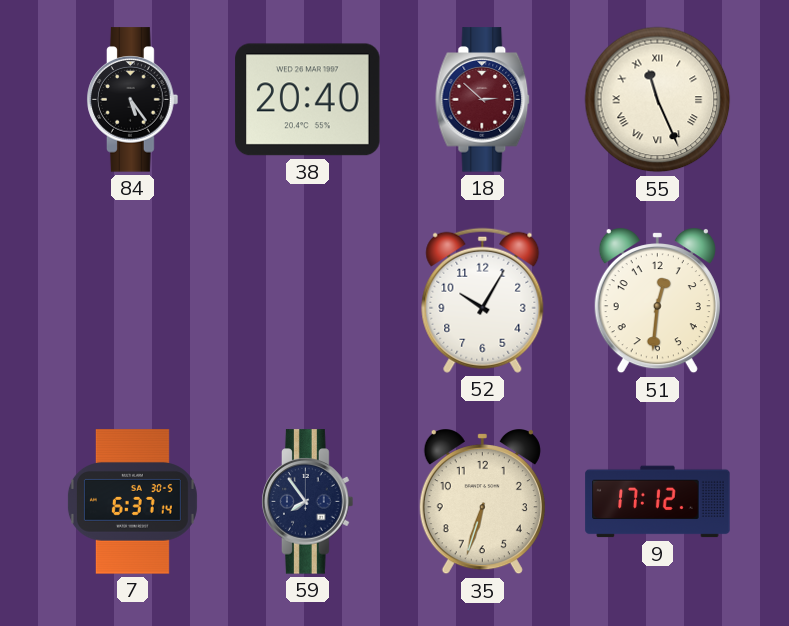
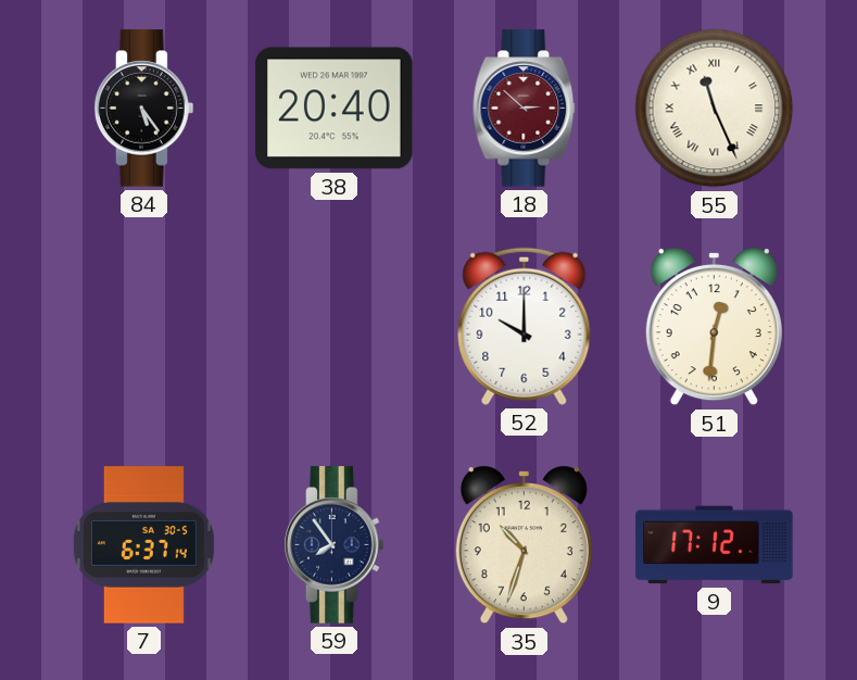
52: 10:05 -> 10:00 (525, 326)
35: 6:33 -> 10:33 (524, 546)
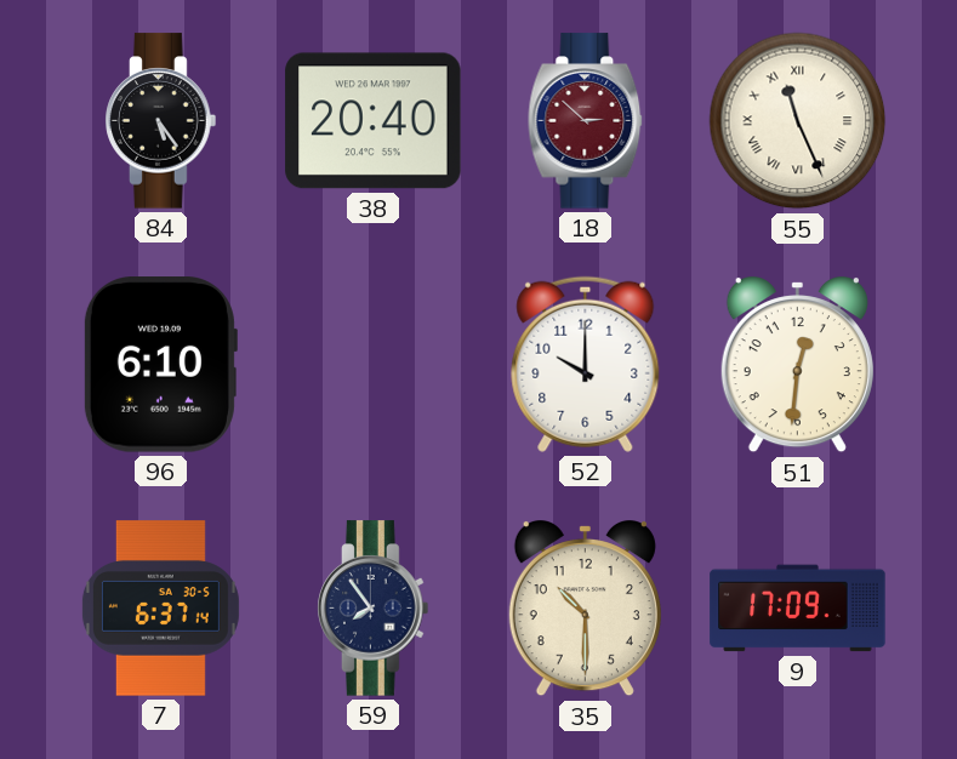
96: none -> 6:10 (160, 365)
35: 10:33 -> 10:30 (585, 610)
9: 17:12 -> 17:09 (798, 609)
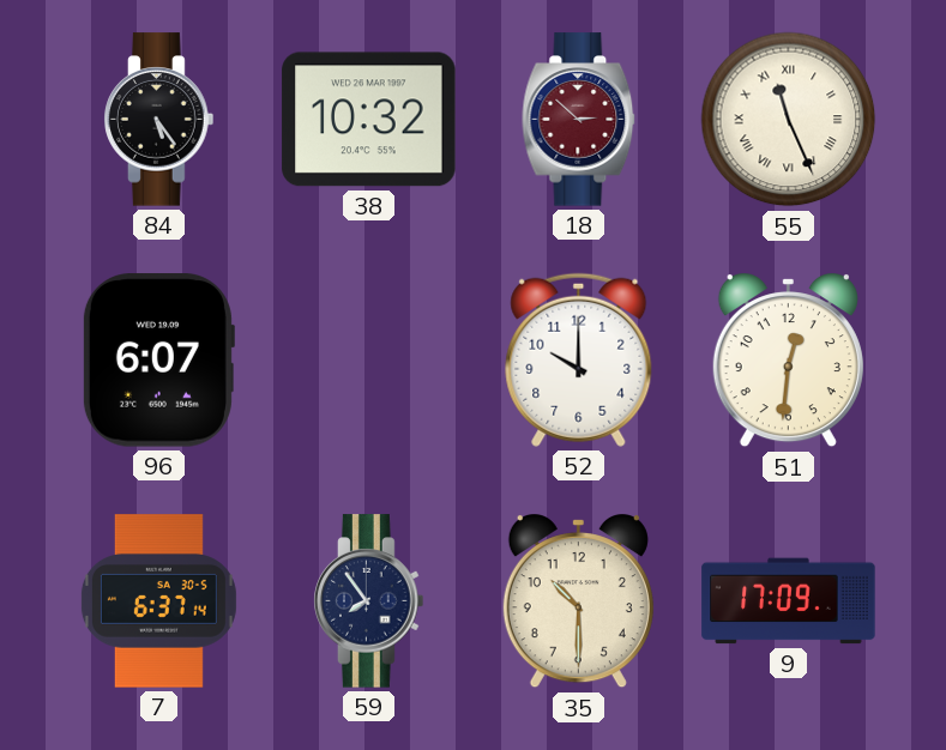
38: 20:40 -> 10:32 (369, 120)
96: 6:10 -> 6:07 (158, 361)
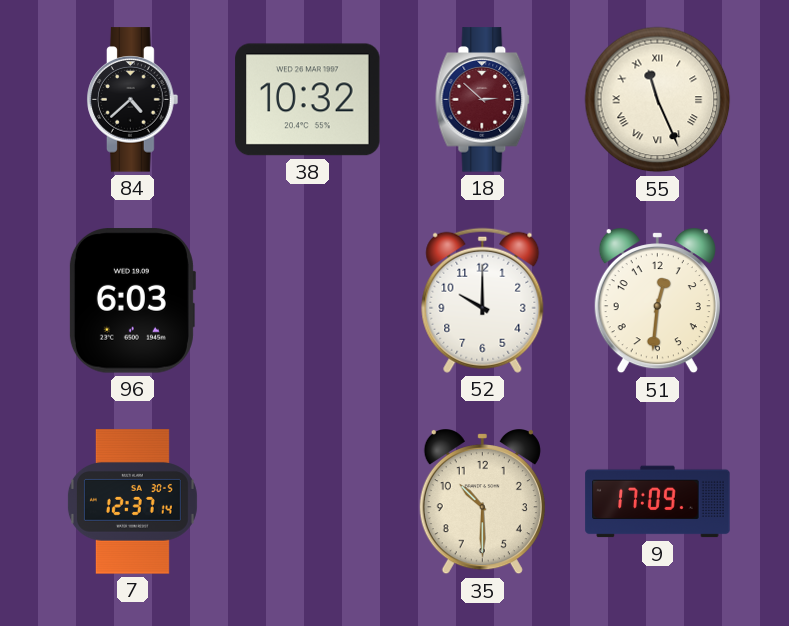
84: 5:24 -> 4:38 (133, 100)
96: 6:07 -> 6:03 (132, 301)
7: 6:37 -> 12:37 (132, 502)
59: 7:54 -> none (369, 601)
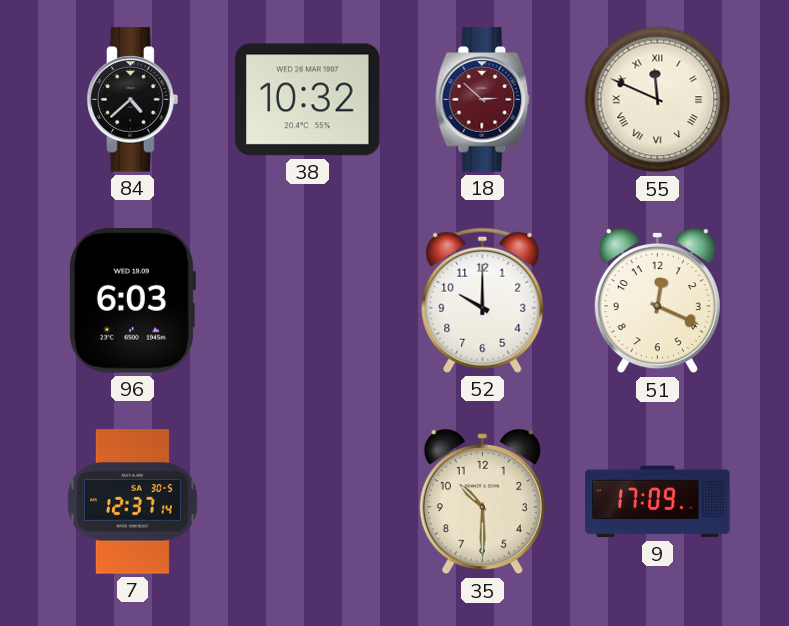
55: 11:26 -> 11:49 (658, 100)
51: 12:31 -> 12:19 (657, 302)
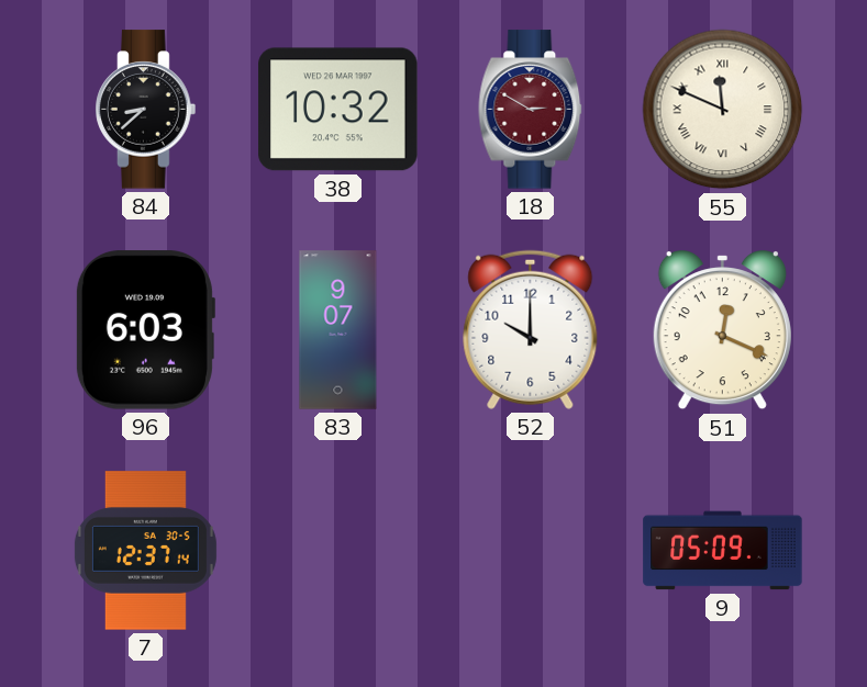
84: 4:38 -> 8:38 (146, 110)
18: 2:52 -> 2:50 (531, 110)
83: none -> 9:07 (338, 330)
35: 10:30 -> none (482, 503)
9: 17:09 -> 05:09 (723, 551)
